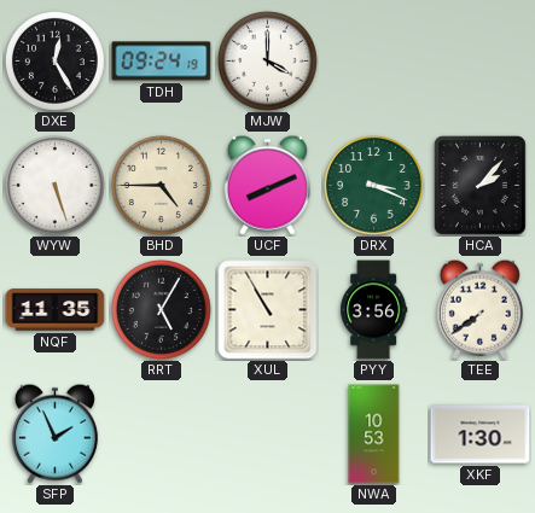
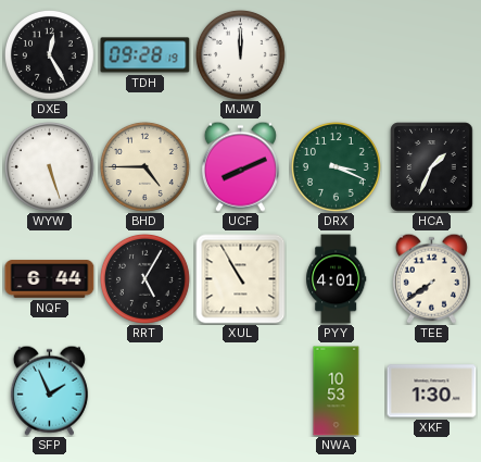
TDH: 09:24 -> 09:28 (145, 55)
MJW: 4:00 -> 12:00 (241, 55)
HCA: 2:07 -> 1:34 (432, 167)
NQF: 11:35 -> 6:44 (50, 279)
PYY: 3:56 -> 4:01 (337, 279)
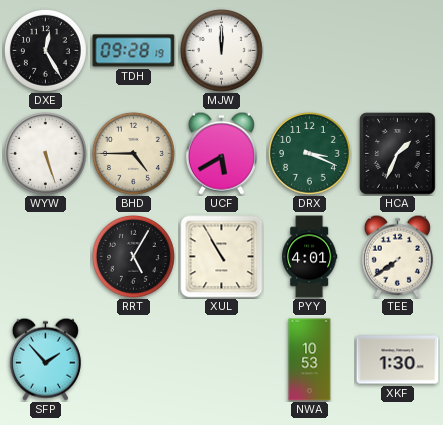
UCF: 8:11 -> 5:40 (221, 153)
NQF: 6:44 -> none (50, 279)
SFP: 1:56 -> 1:53 (45, 359)
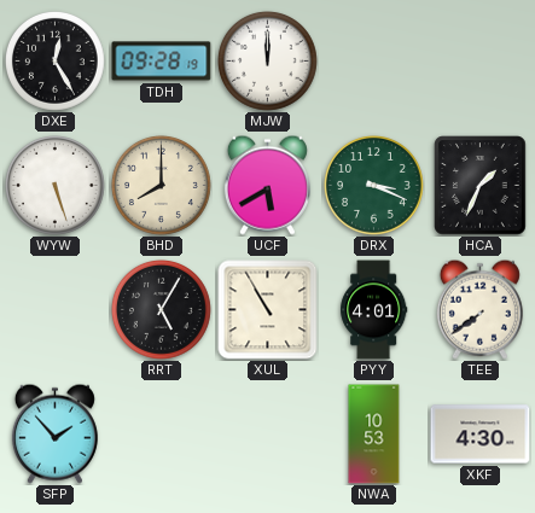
BHD: 4:45 -> 8:00 (162, 186)
XKF: 1:30 -> 4:30 (481, 435)
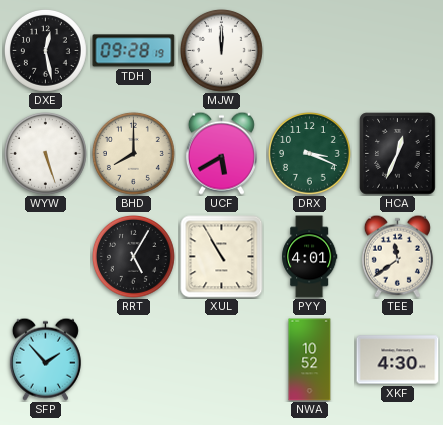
DXE: 12:25 -> 12:28 (46, 51)
HCA: 1:34 -> 12:34 (398, 154)
TEE: 7:39 -> 11:39 (397, 256)
NWA: 10:53 -> 10:52 (310, 360)
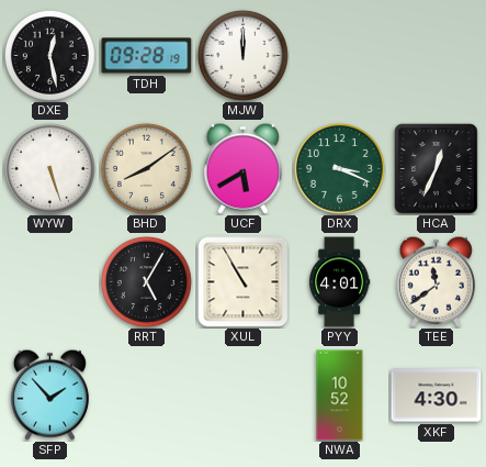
BHD: 8:00 -> 8:09 (147, 169)
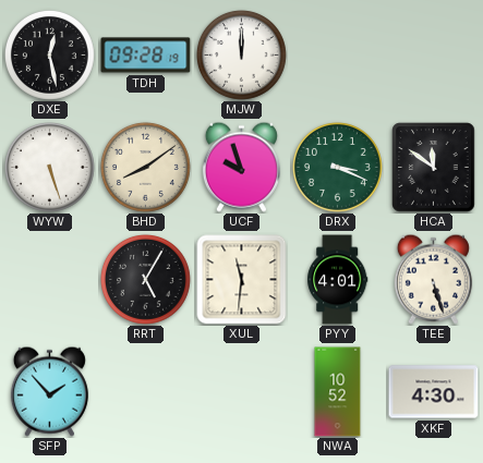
UCF: 5:40 -> 9:57 (241, 167)
HCA: 12:34 -> 11:51 (434, 168)
XUL: 10:55 -> 11:31 (242, 280)
TEE: 11:39 -> 5:27 (433, 279)
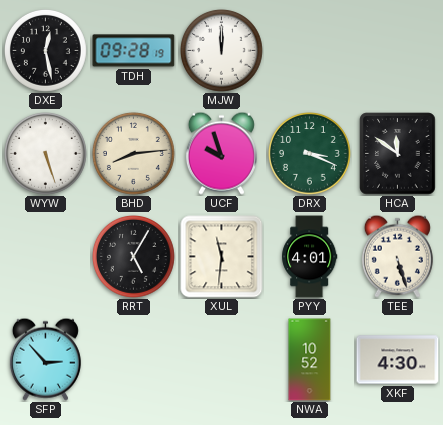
BHD: 8:09 -> 8:14 (134, 154)
SFP: 1:53 -> 2:53 (45, 359)
